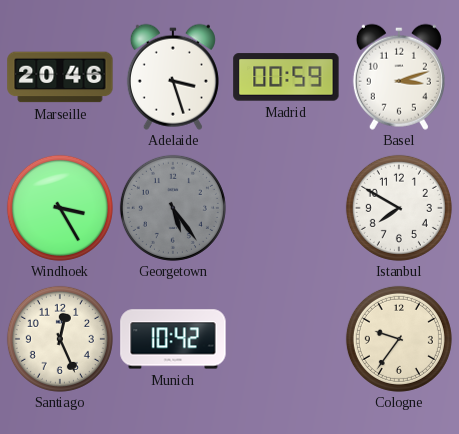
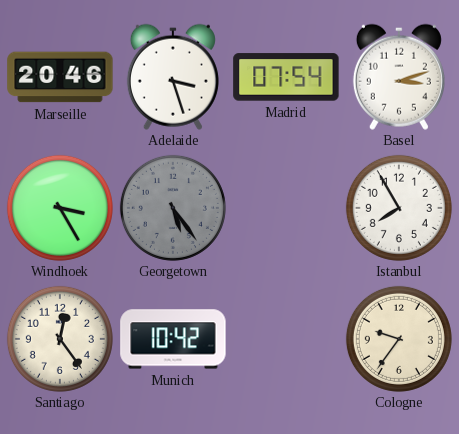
Madrid: 00:59 -> 07:54 (286, 77)
Istanbul: 7:50 -> 7:55 (399, 208)
Santiago: 12:26 -> 12:24 (60, 339)
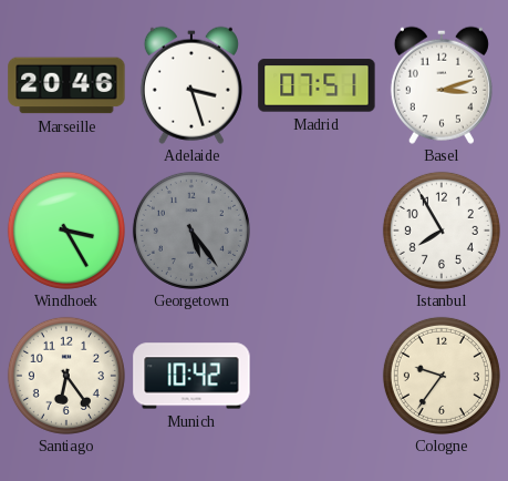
Madrid: 07:54 -> 07:51 (317, 85)
Santiago: 12:24 -> 6:24 (66, 376)
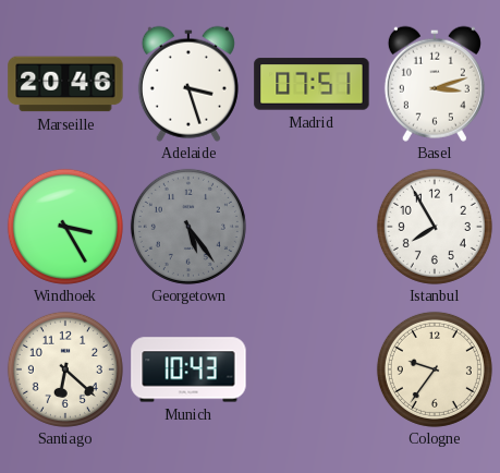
Santiago: 6:24 -> 6:22 (65, 369)
Munich: 10:42 -> 10:43 (188, 369)
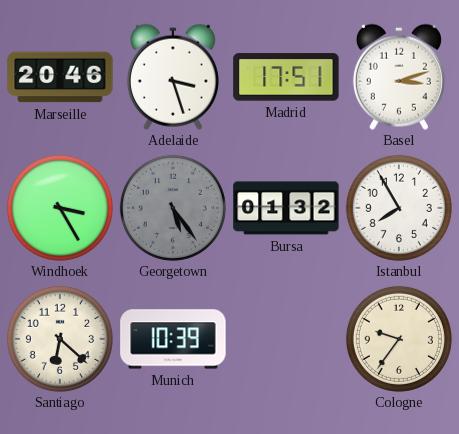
Madrid: 07:51 -> 17:51 (286, 77)
Bursa: none -> 01:32 (286, 208)
Munich: 10:43 -> 10:39 (173, 339)
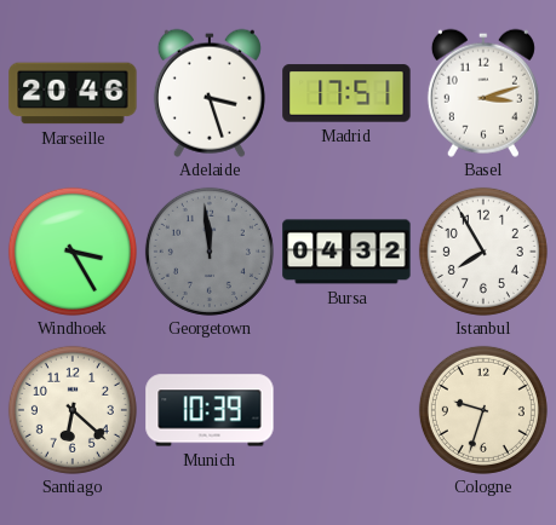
Georgetown: 5:24 -> 11:59 (210, 252)
Bursa: 01:32 -> 04:32 (346, 252)
Cologne: 9:36 -> 9:33 (483, 410)
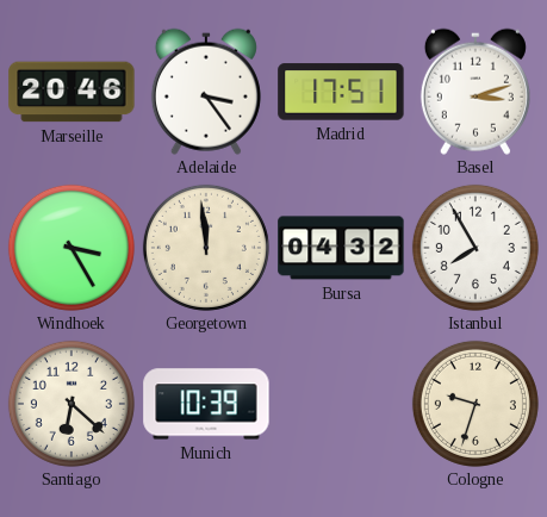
Adelaide: 3:27 -> 3:24 (206, 92)
Georgetown dial: grey -> cream (206, 248)
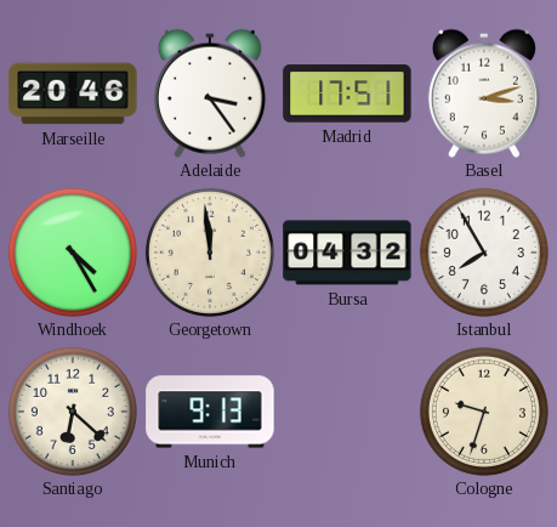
Windhoek: 3:25 -> 4:25 (73, 253)
Munich: 10:39 -> 9:13 (210, 412)
